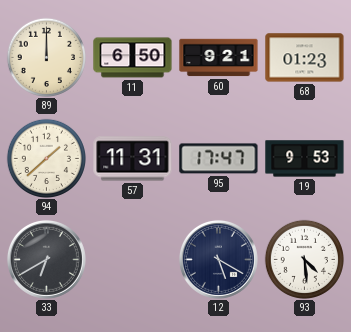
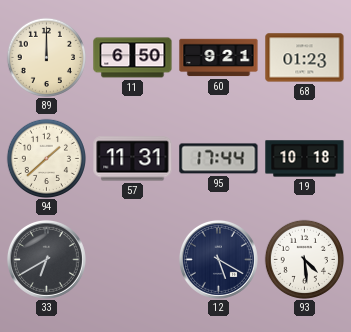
95: 17:47 -> 17:44 (219, 159)
19: 9:53 -> 10:18 (305, 159)
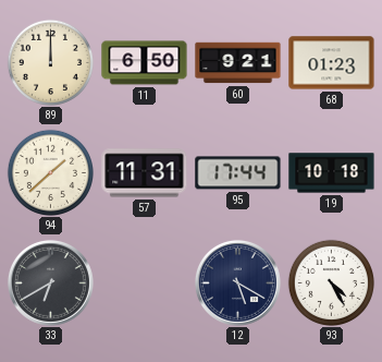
93: 4:29 -> 4:25 (331, 282)
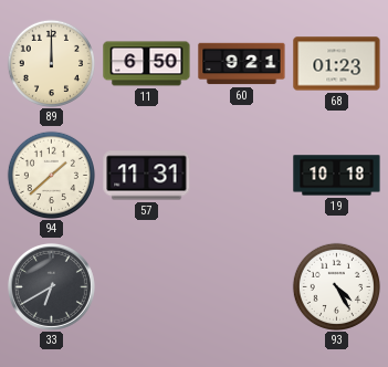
95: 17:44 -> none (238, 173)
12: 5:20 -> none (237, 282)
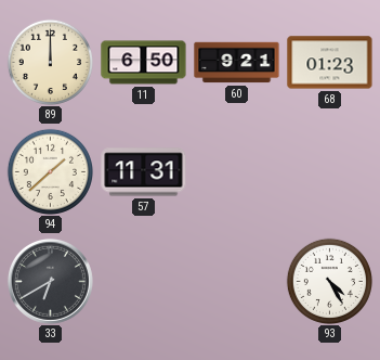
19: 10:18 -> none (337, 176)
